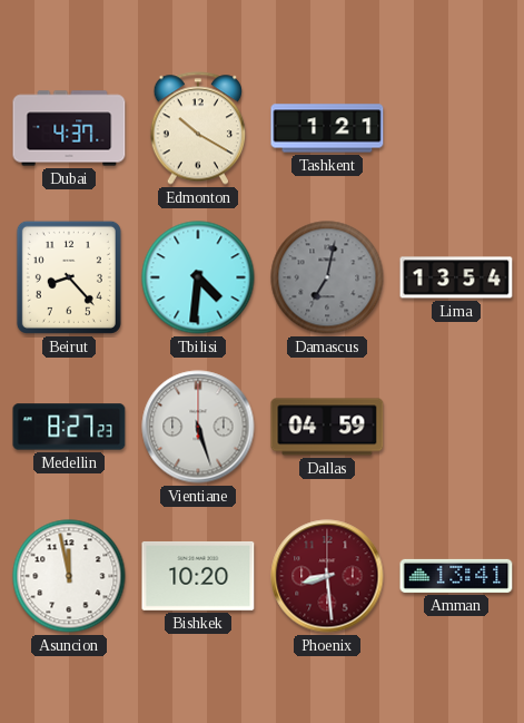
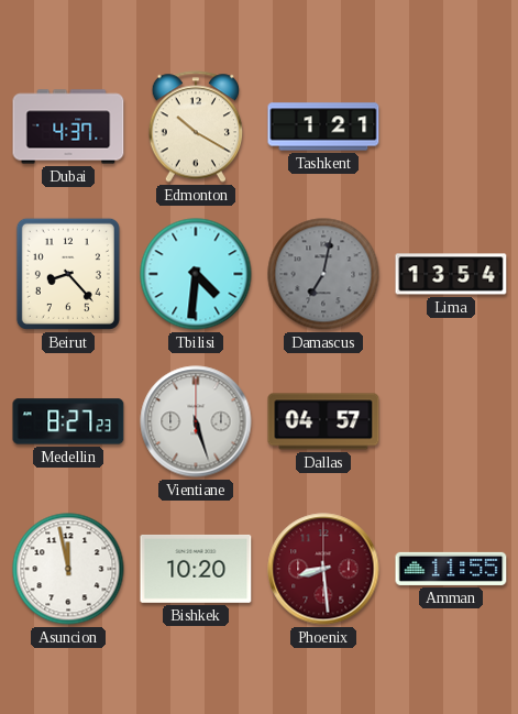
Dallas: 04:59 -> 04:57 (323, 421)
Amman: 13:41 -> 11:55 (451, 569)
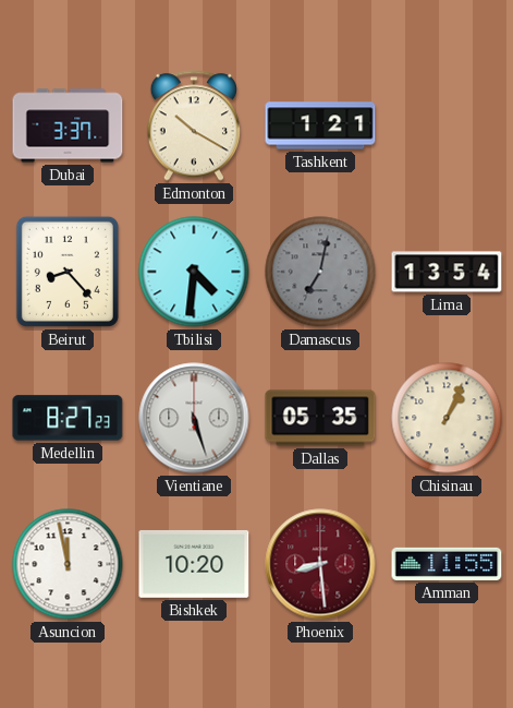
Dubai: 4:37 -> 3:37 (68, 125)
Dallas: 04:57 -> 05:35 (320, 418)
Chisinau: none -> 1:04 (447, 418)
